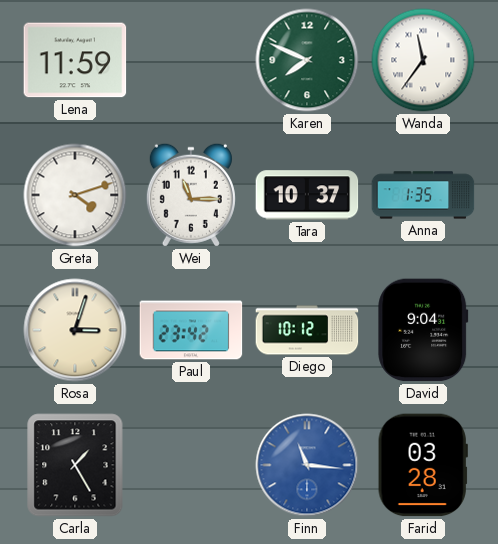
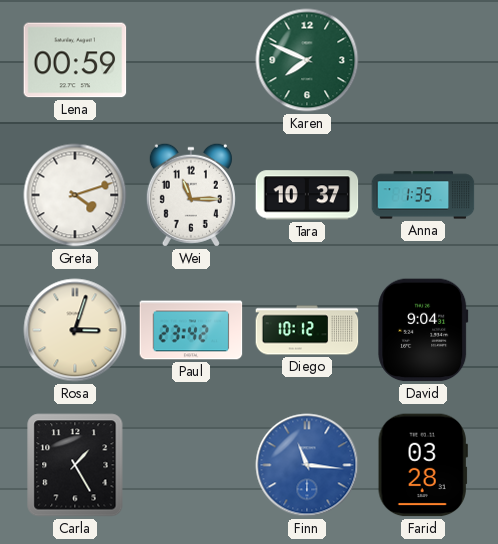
Lena: 11:59 -> 00:59 (75, 60)
Wanda: 11:36 -> none (423, 60)
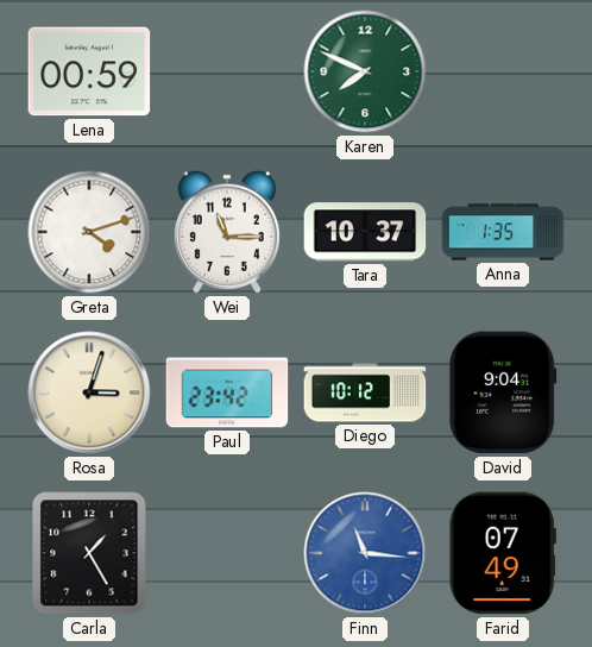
Farid: 03:28 -> 07:49 (503, 553)
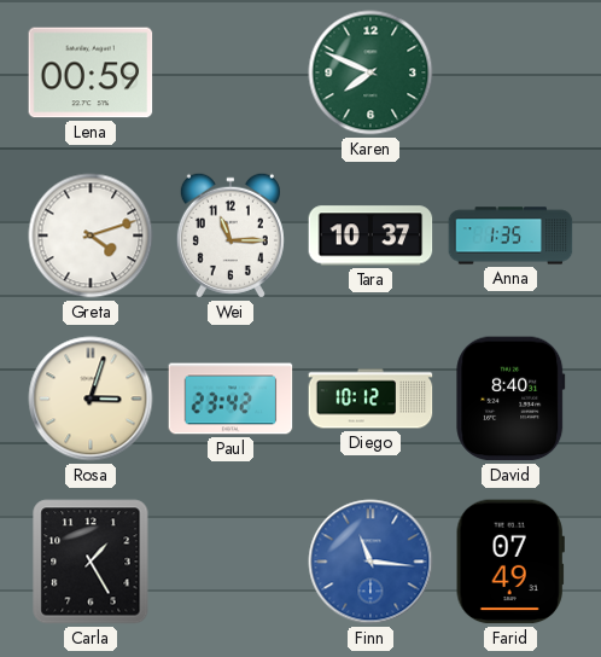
David: 9:04 -> 8:40 (510, 399)
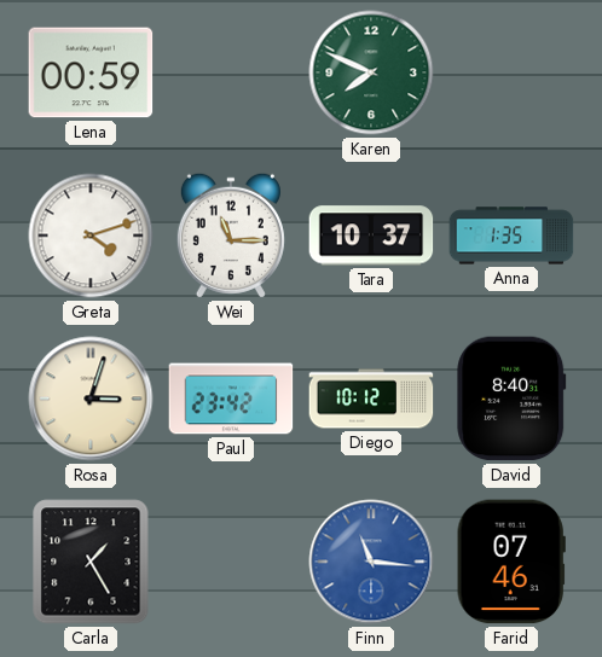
Farid: 07:49 -> 07:46 (511, 562)
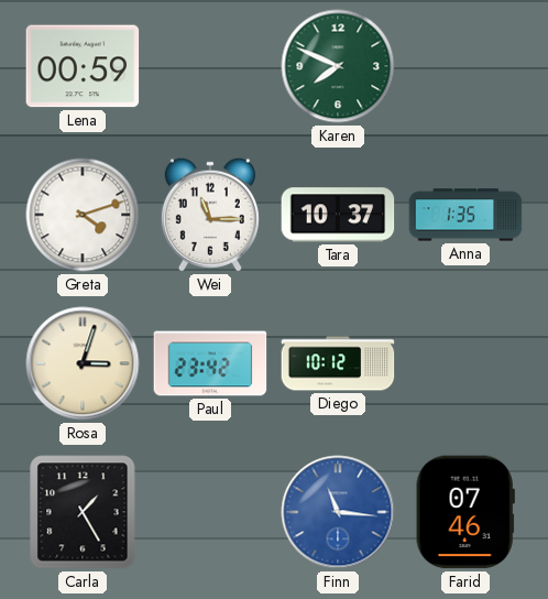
David: 8:40 -> none (511, 399)
